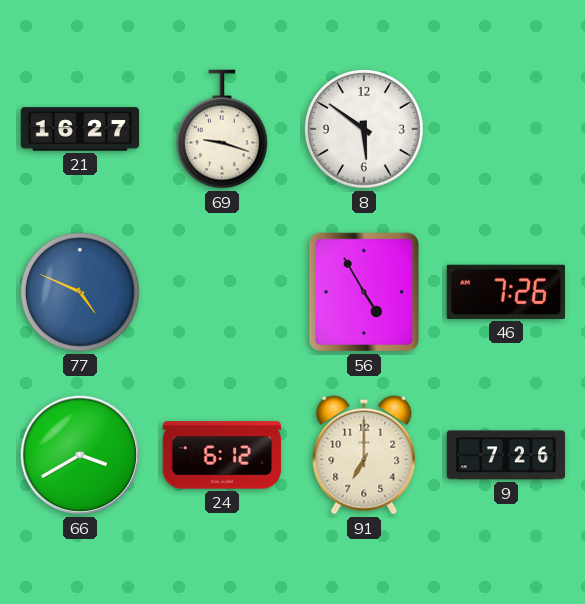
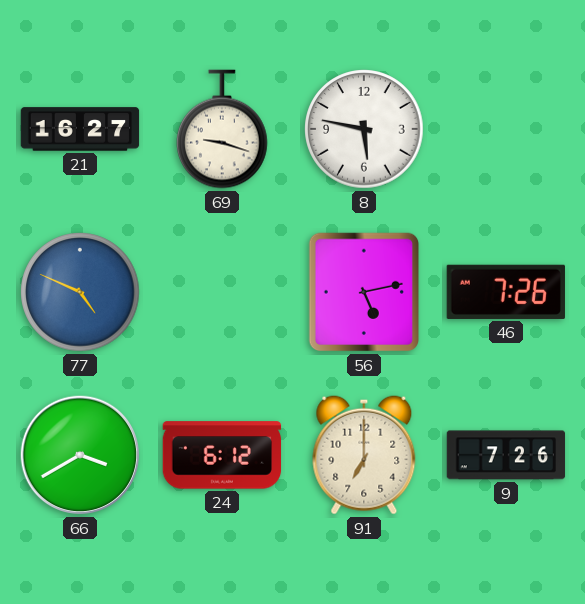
8: 5:51 -> 5:47 (364, 129)
56: 4:55 -> 5:13 (364, 292)
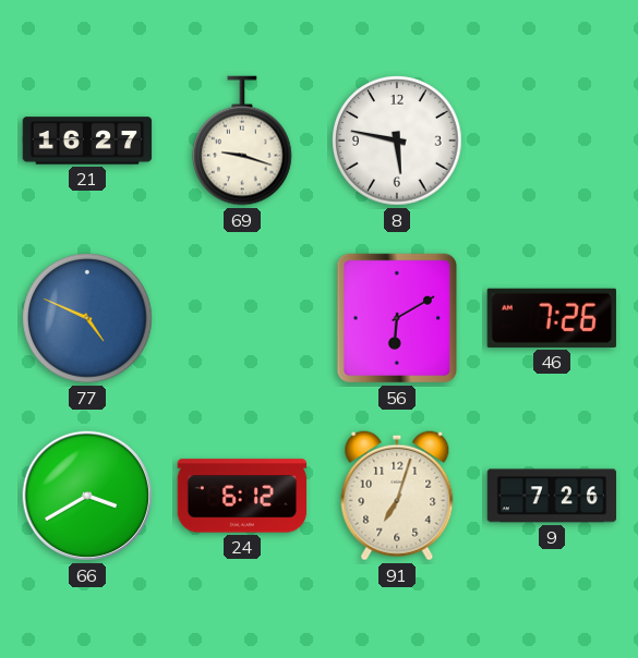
56: 5:13 -> 6:10 (397, 318)
91: 7:00 -> 7:03 (397, 496)
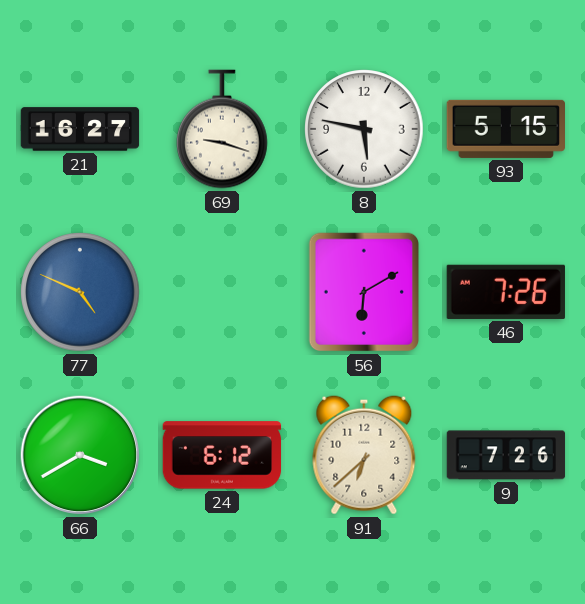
93: none -> 5:15 (505, 129)
91: 7:03 -> 6:38 (364, 455)
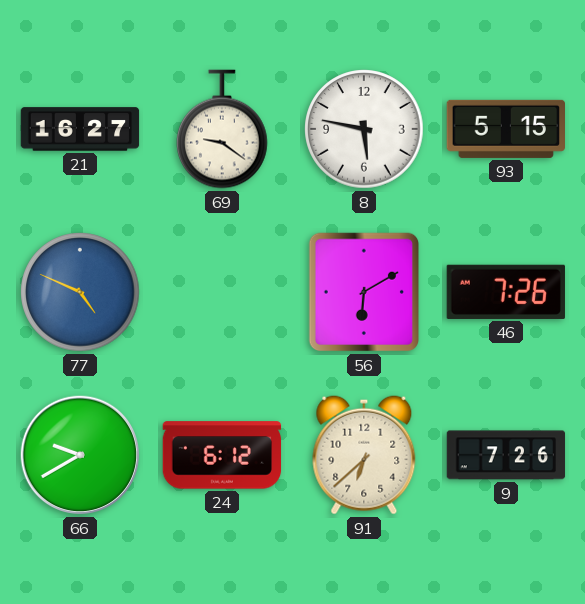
69: 9:18 -> 9:21 (223, 129)
66: 3:40 -> 9:40 (80, 455)
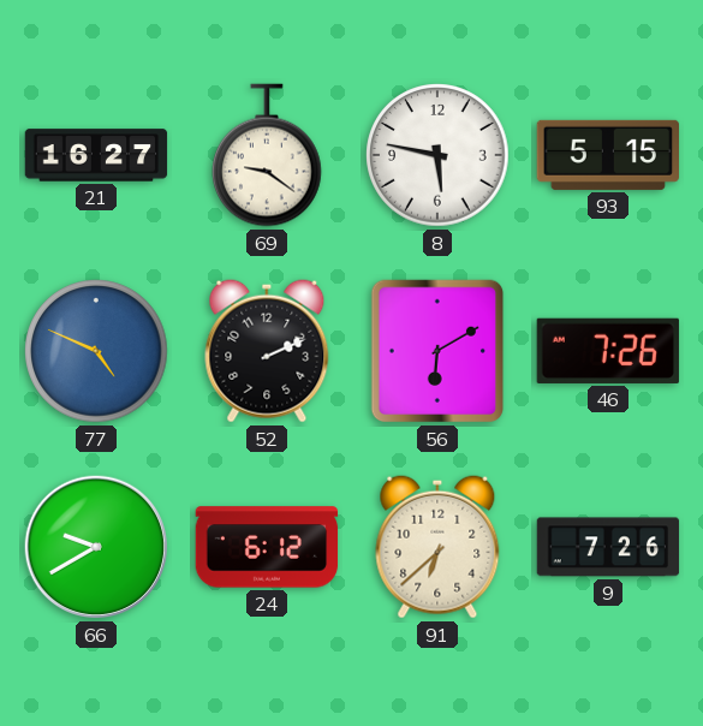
52: none -> 2:11 (267, 351)
